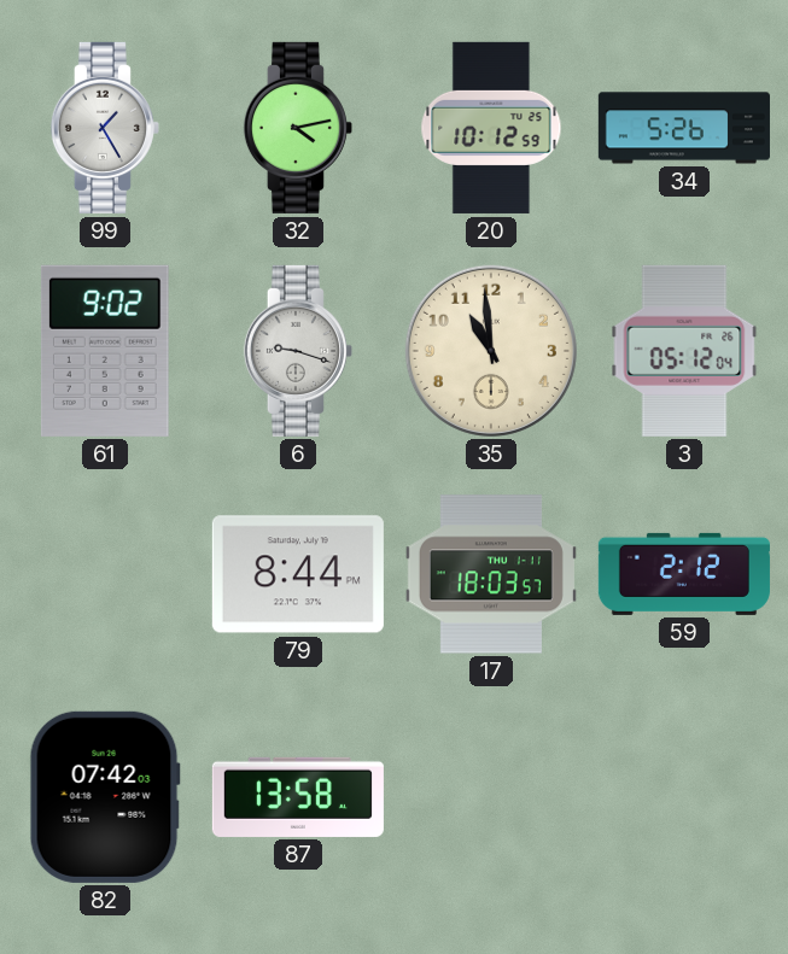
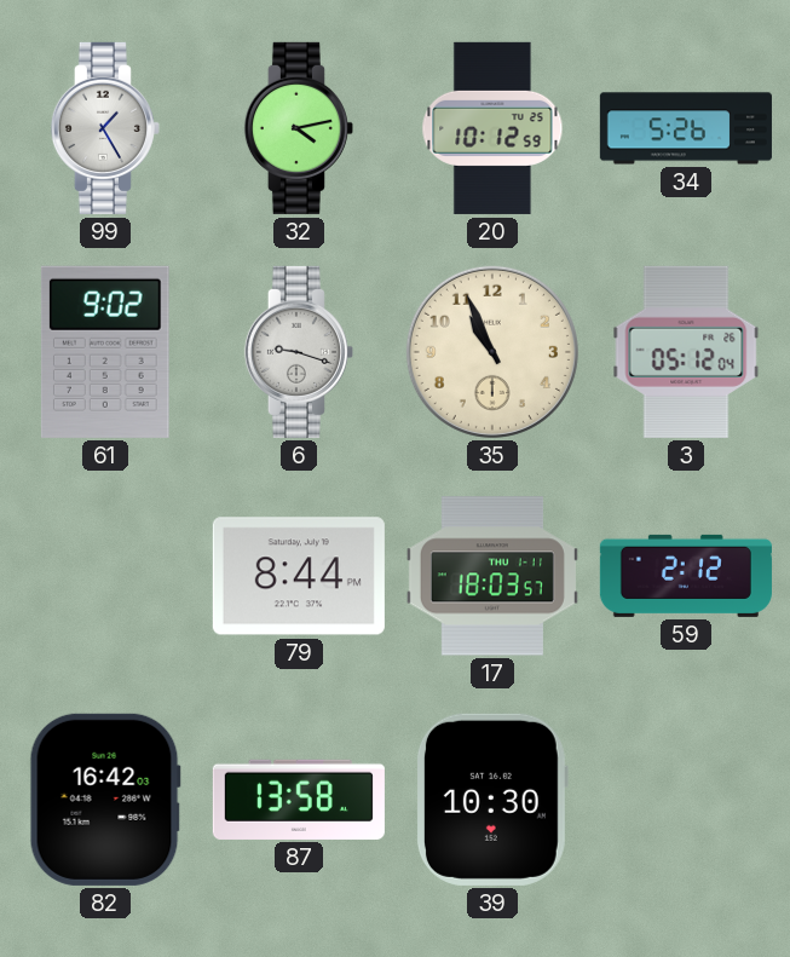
35: 10:59 -> 10:56 (492, 352)
82: 07:42 -> 16:42 (105, 800)
39: none -> 10:30 (491, 800)
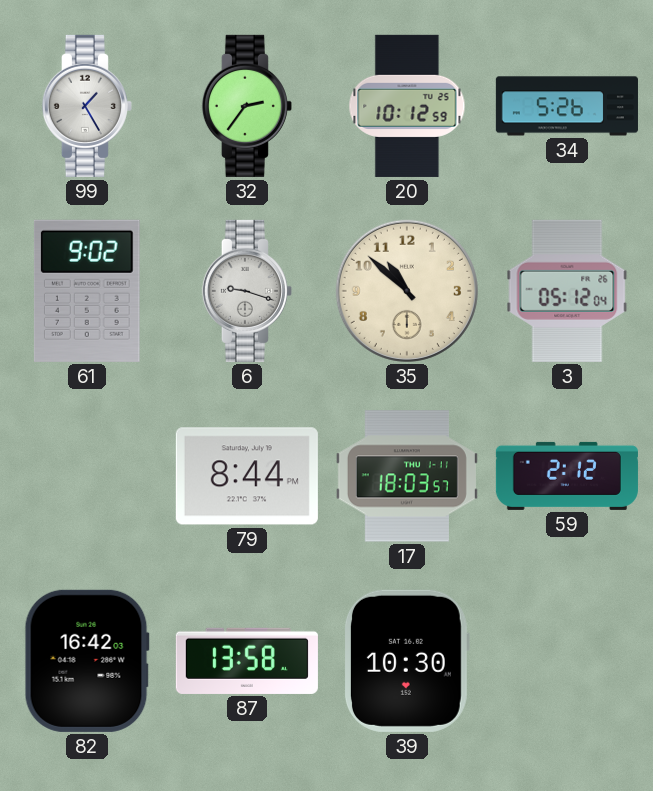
32: 4:13 -> 2:36 (247, 106)
35: 10:56 -> 10:52 (407, 291)
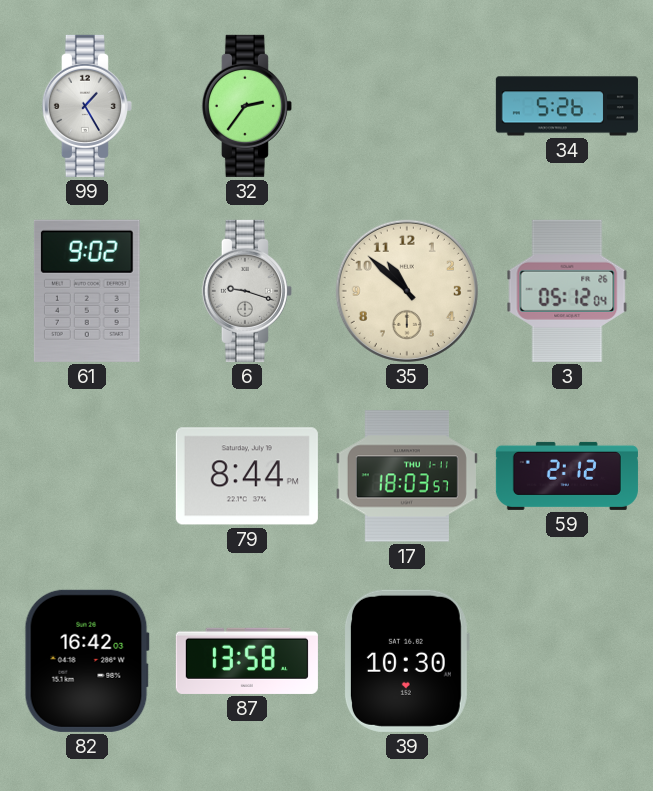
20: 10:12 -> none (407, 106)
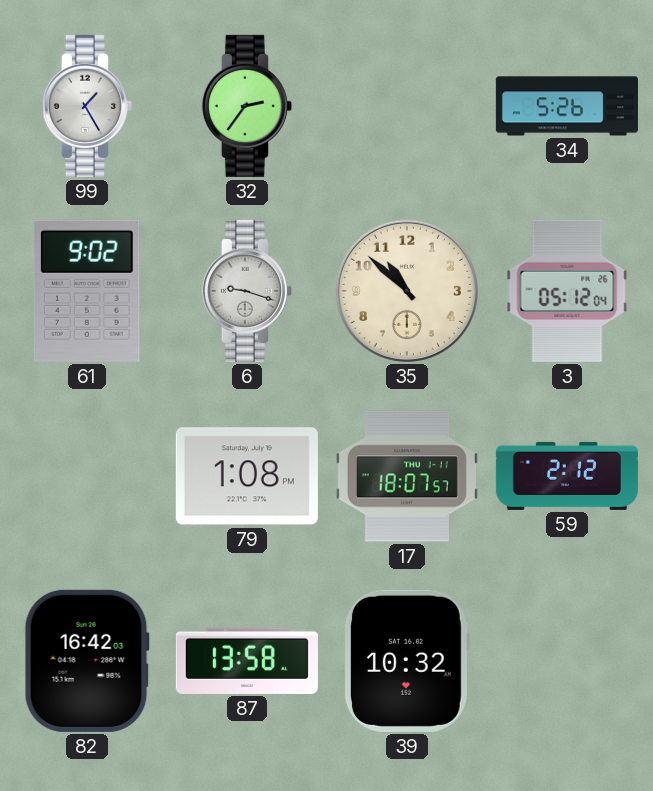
79: 8:44 -> 1:08 (247, 476)
17: 18:03 -> 18:07 (407, 476)
39: 10:30 -> 10:32 (406, 661)
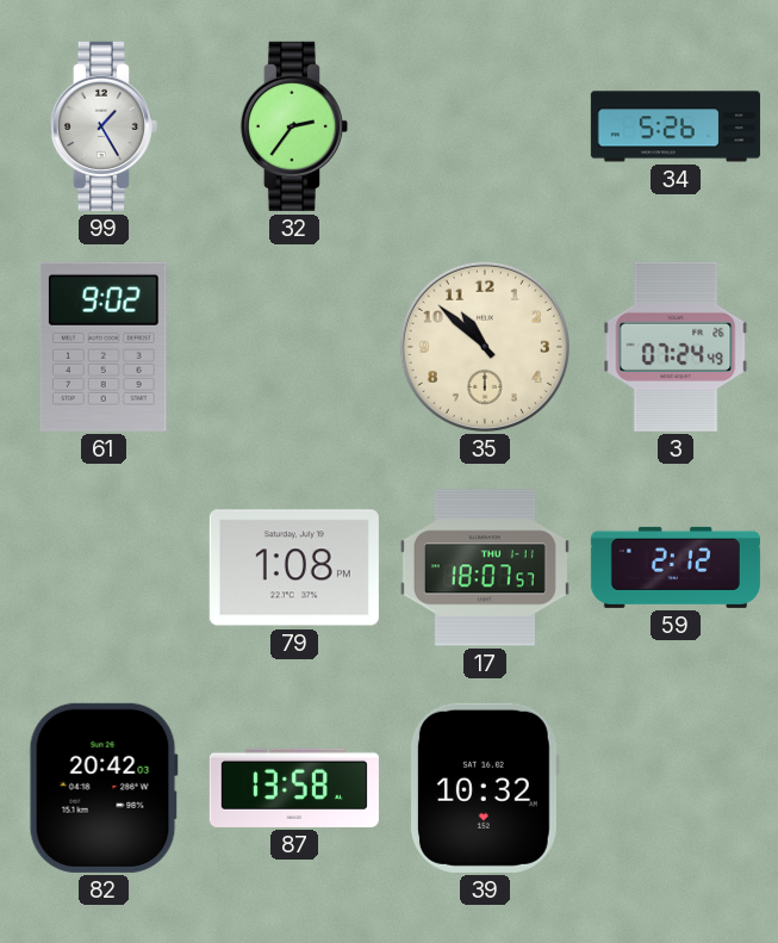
6: 9:18 -> none (247, 291)
3: 05:12 -> 07:24 (676, 347)
82: 16:42 -> 20:42 (104, 788)
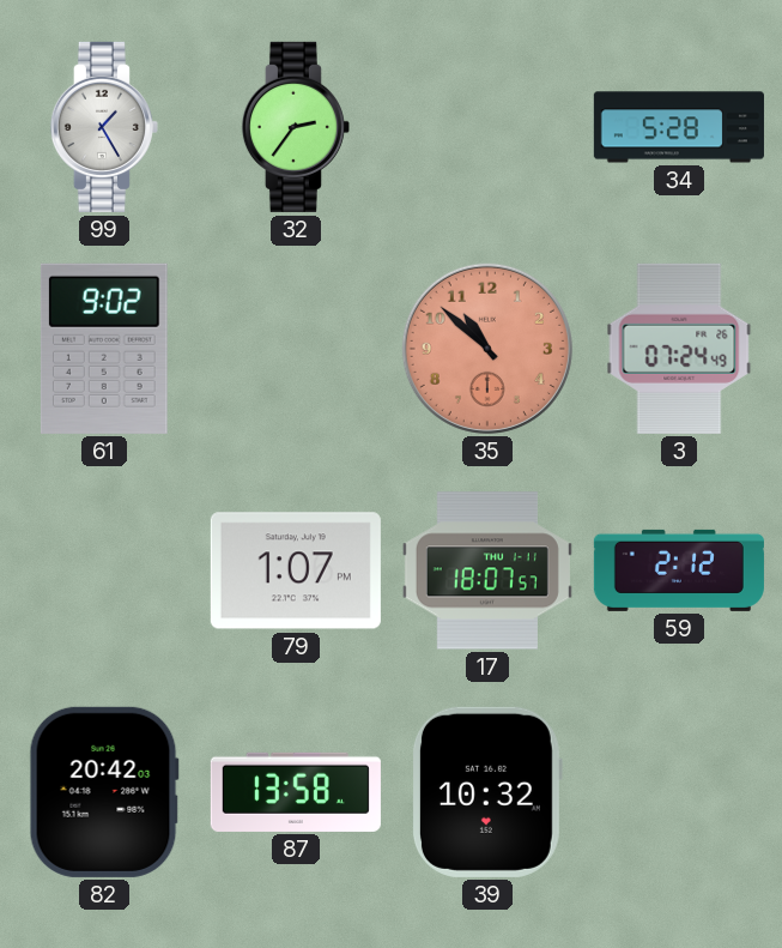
34: 5:26 -> 5:28 (679, 127)
35 dial: cream -> salmon (487, 349)
79: 1:08 -> 1:07 (296, 570)
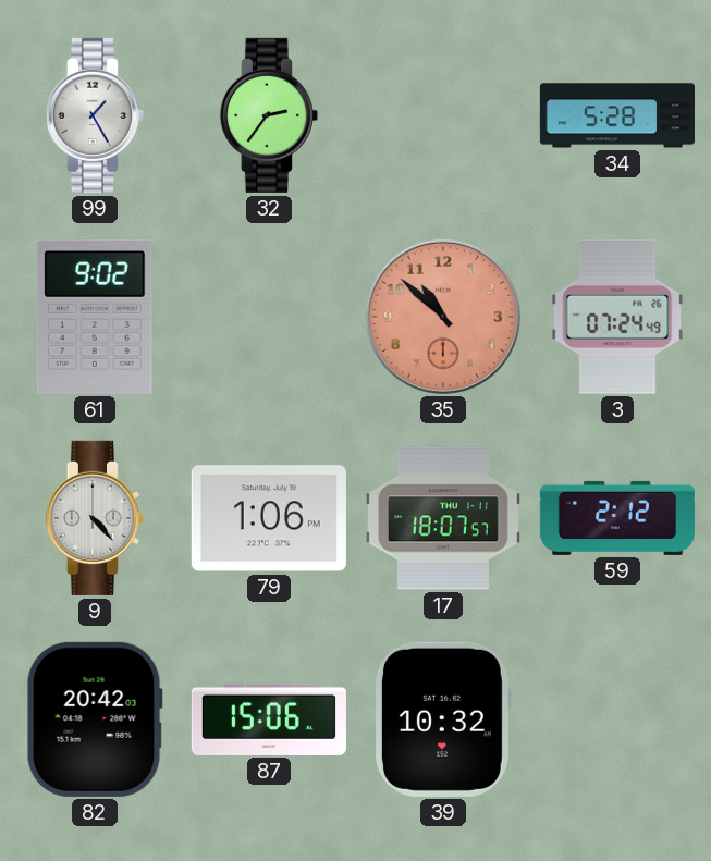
9: none -> 4:23 (95, 518)
79: 1:07 -> 1:06 (269, 518)
87: 13:58 -> 15:06 (269, 719)
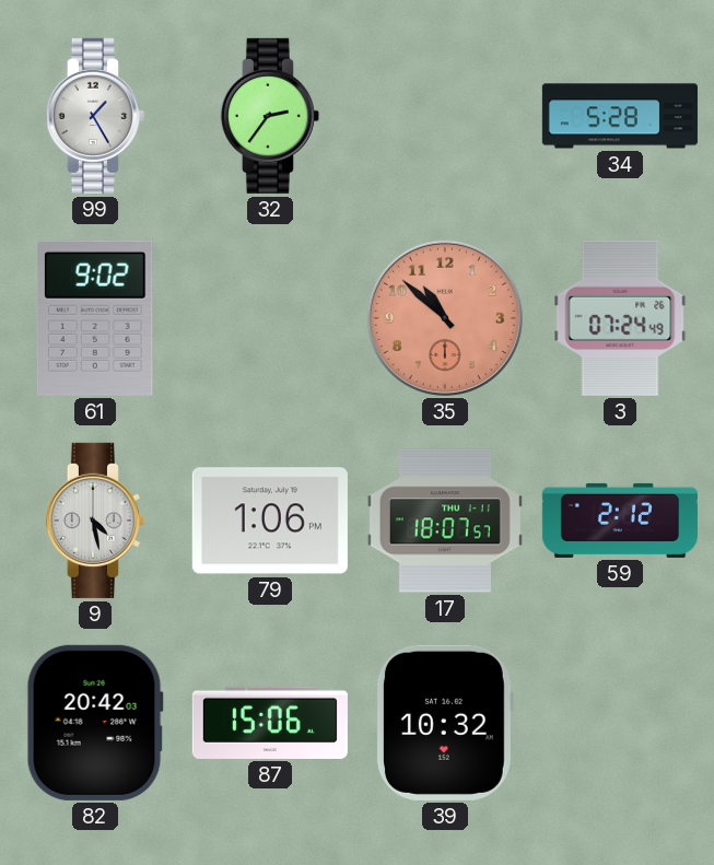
9: 4:23 -> 4:28 (95, 521)
